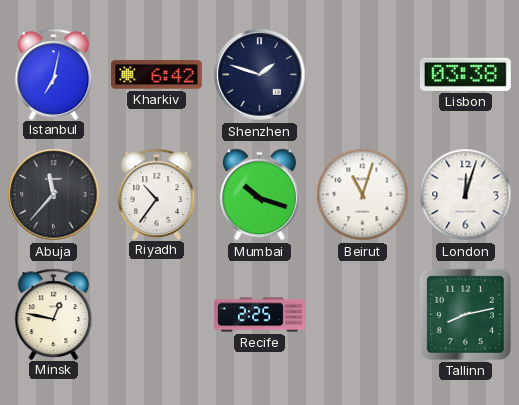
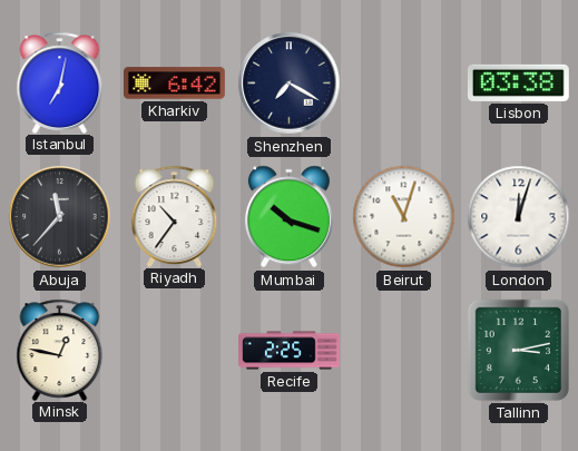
Shenzhen: 1:48 -> 7:20 (290, 84)
Tallinn: 8:13 -> 3:13 (518, 350)
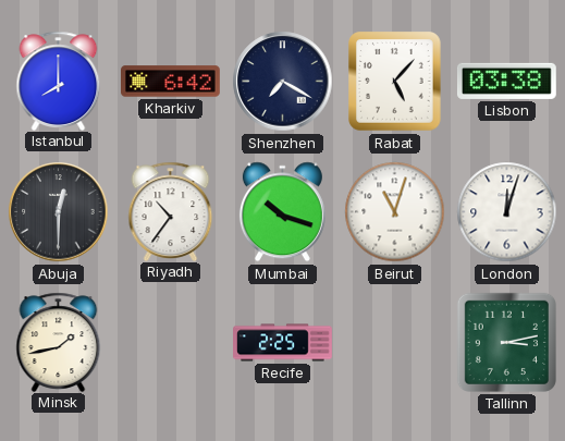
Istanbul: 7:02 -> 8:00 (59, 81)
Rabat: none -> 5:07 (395, 82)
Abuja: 11:37 -> 12:30 (59, 212)
Minsk: 12:47 -> 1:43 (59, 342)
